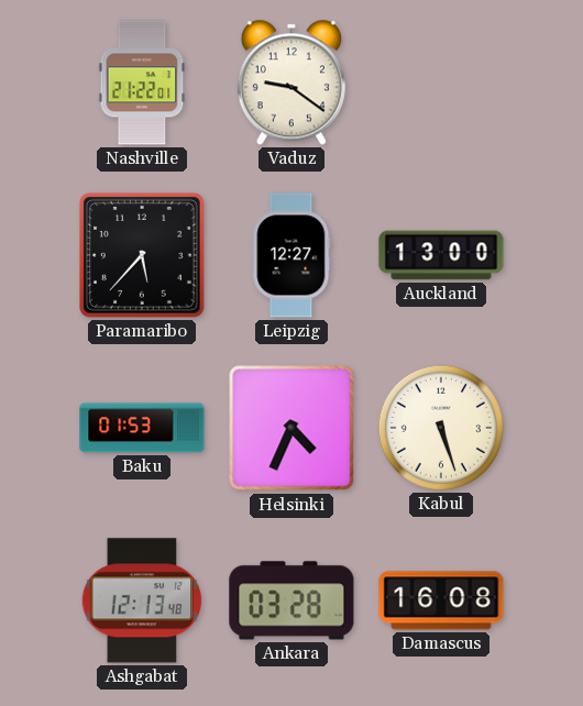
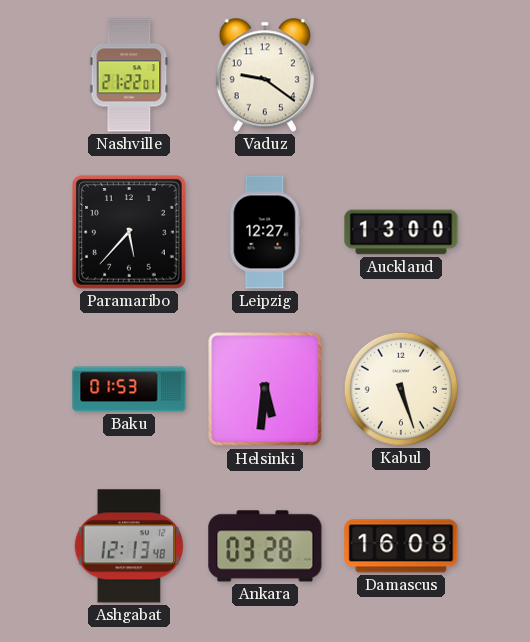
Helsinki: 4:34 -> 5:31 (265, 389)
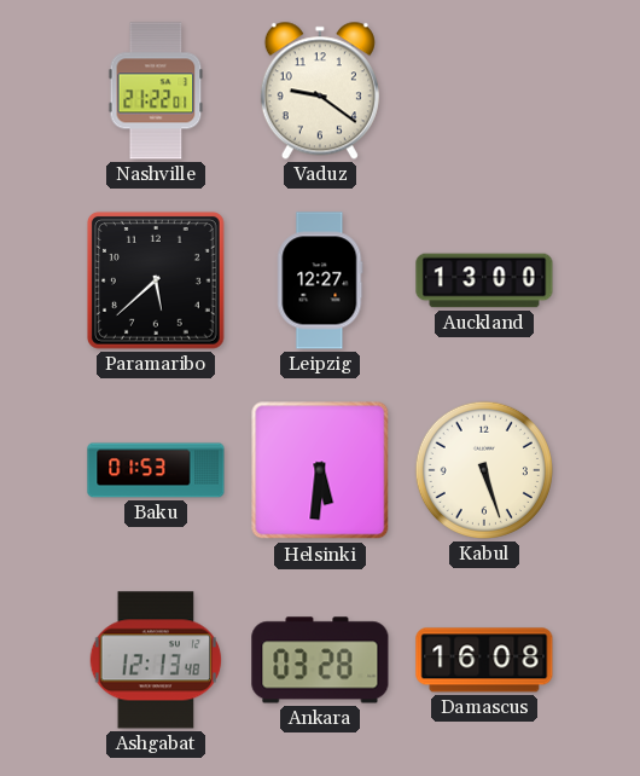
Paramaribo: 5:37 -> 5:38 (157, 282)
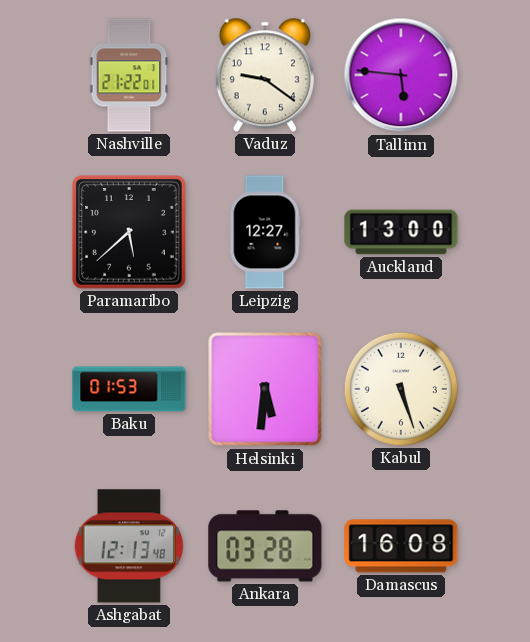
Tallinn: none -> 5:46 (401, 75)
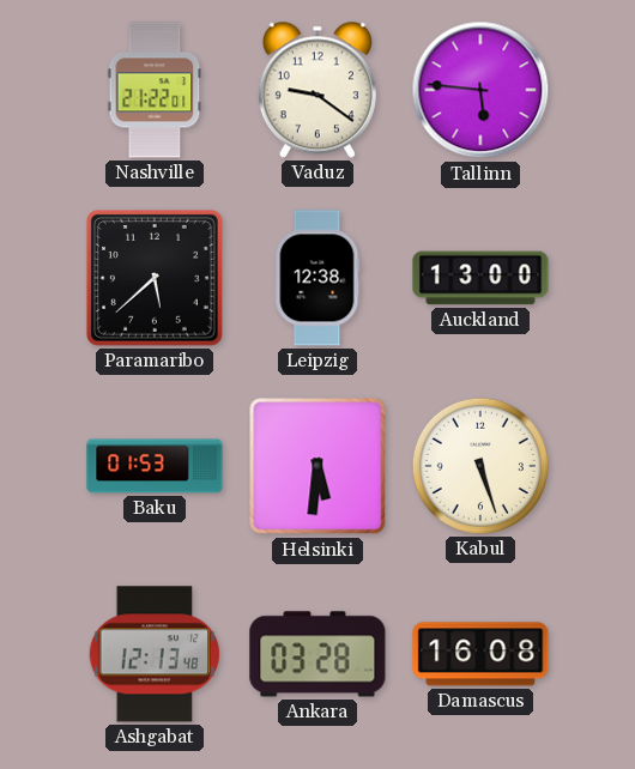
Leipzig: 12:27 -> 12:38 (317, 278)
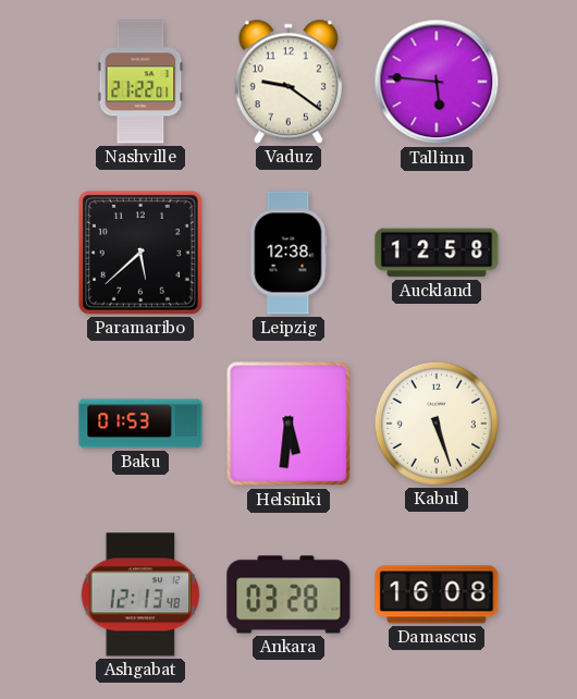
Auckland: 13:00 -> 12:58 (437, 253)
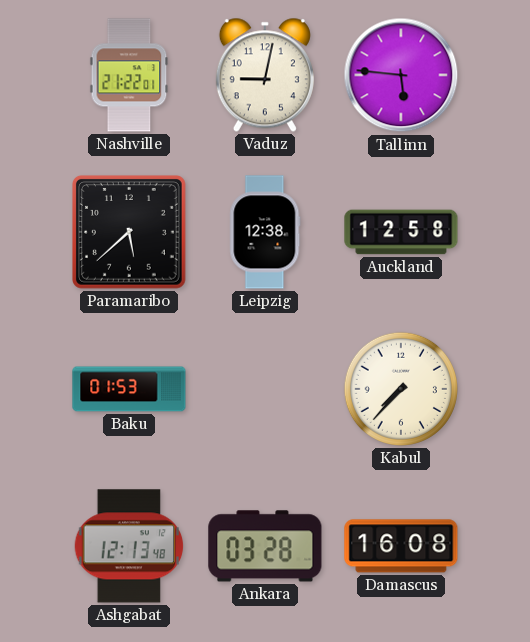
Vaduz: 9:21 -> 9:02 (265, 75)
Helsinki: 5:31 -> none (288, 424)
Kabul: 5:27 -> 7:37 (401, 389)
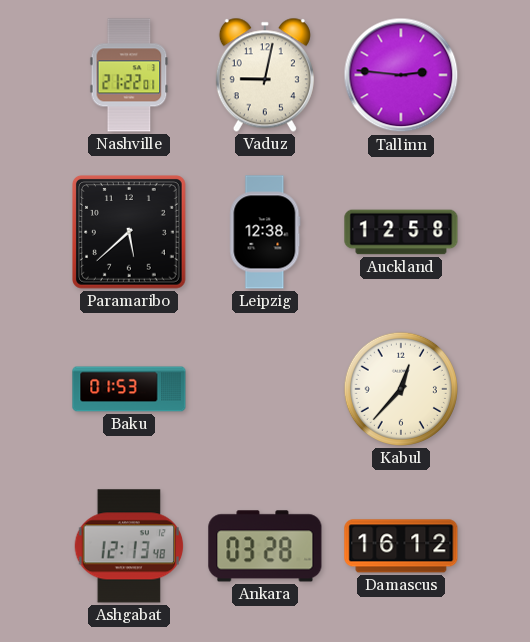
Tallinn: 5:46 -> 2:46 (401, 75)
Kabul: 7:37 -> 12:37 (401, 389)
Damascus: 16:08 -> 16:12 (401, 546)
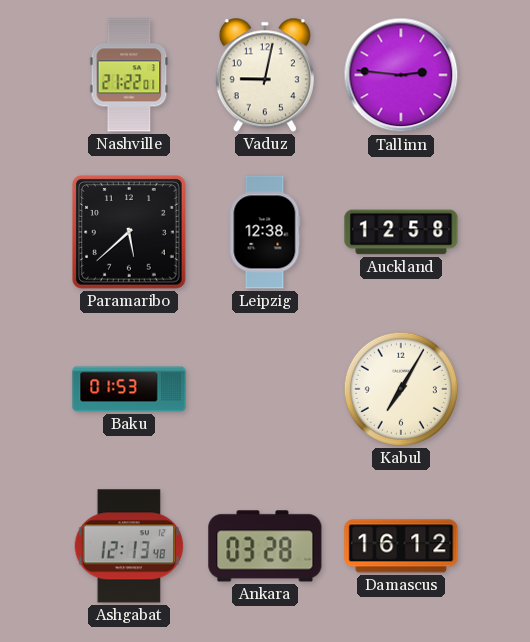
Kabul: 12:37 -> 7:05 (401, 389)
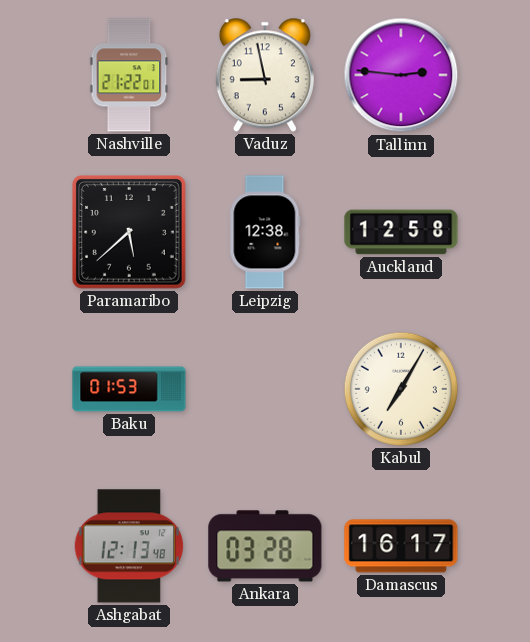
Vaduz: 9:02 -> 8:58 (265, 75)
Damascus: 16:12 -> 16:17 (401, 546)
